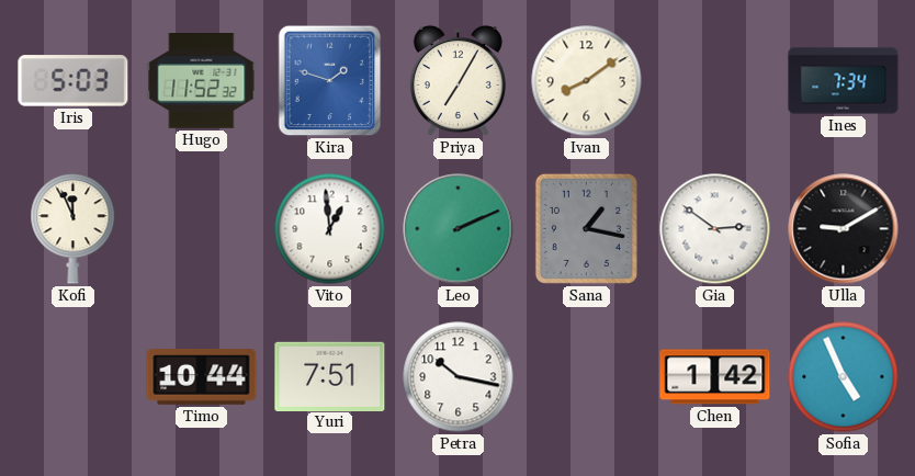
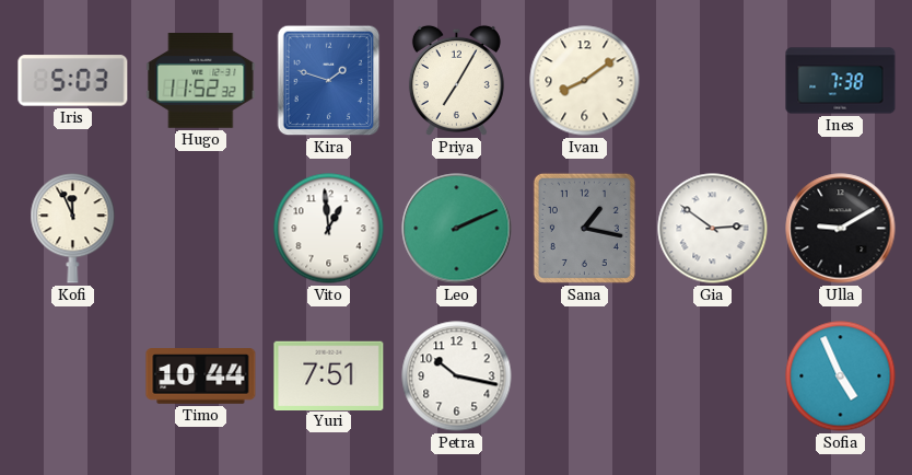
Ines: 7:34 -> 7:38 (841, 81)
Chen: 1:42 -> none (715, 377)
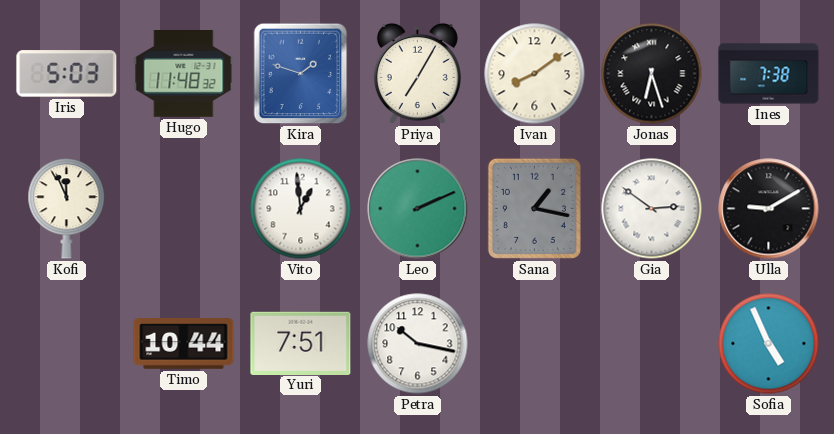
Hugo: 11:52 -> 11:48 (184, 74)
Jonas: none -> 6:27 (652, 74)
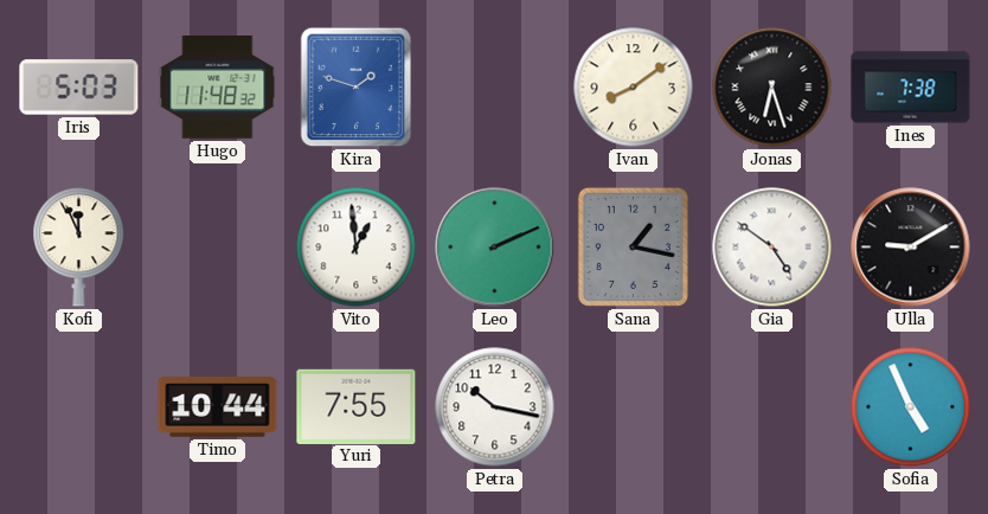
Priya: 7:05 -> none (417, 73)
Gia: 2:51 -> 4:51 (772, 248)
Yuri: 7:51 -> 7:55 (357, 406)
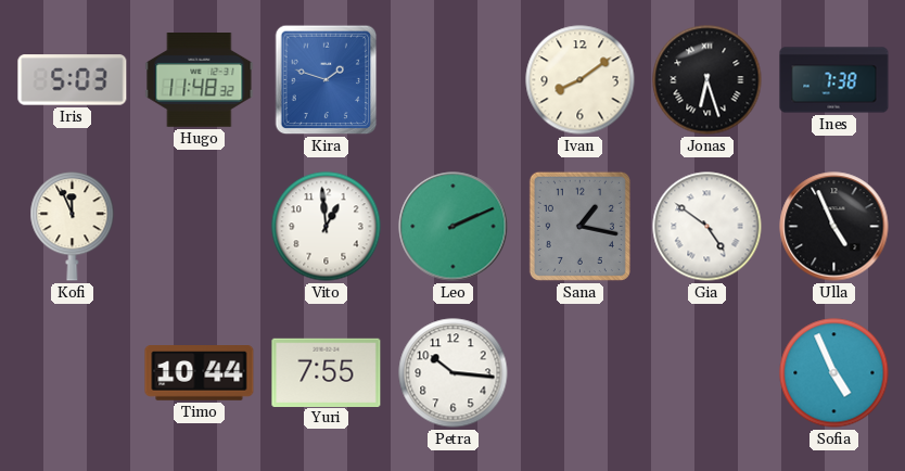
Ulla: 9:10 -> 4:56 (834, 227)
Petra: 10:17 -> 10:16 (454, 373)
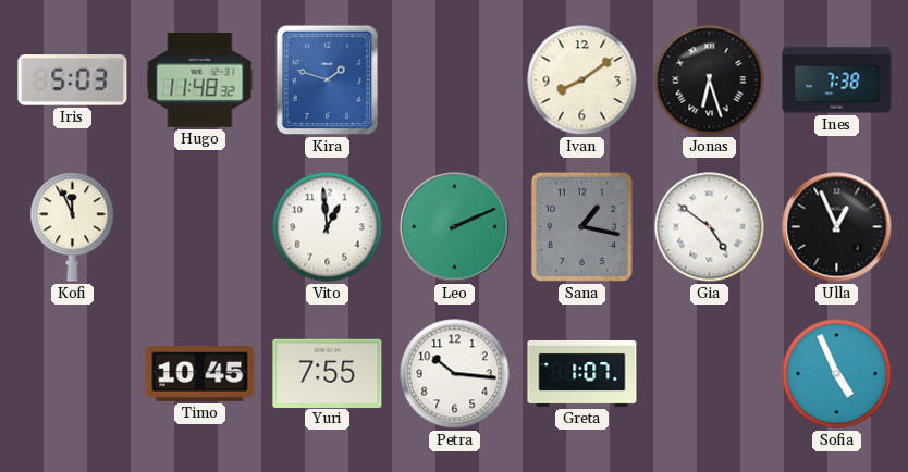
Ulla: 4:56 -> 12:56 (837, 227)
Timo: 10:44 -> 10:45 (200, 374)
Greta: none -> 1:07 (582, 373)
